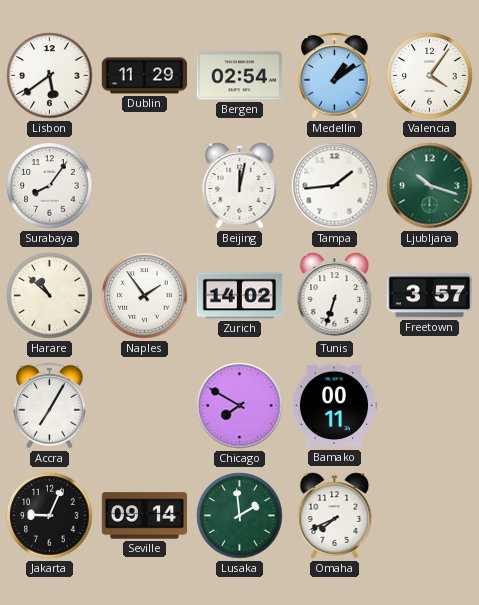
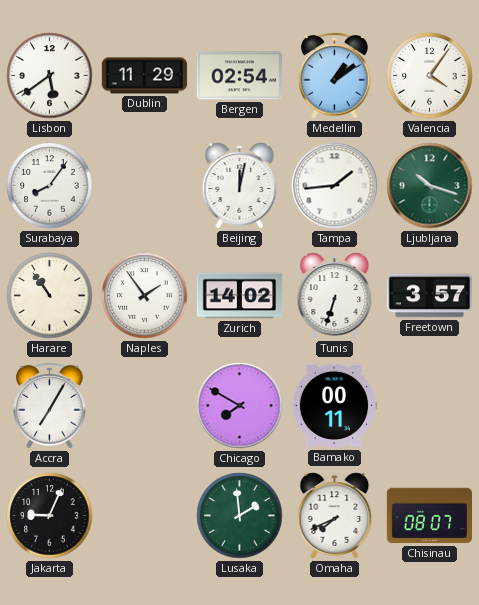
Harare: 10:52 -> 10:54 (50, 296)
Seville: 09:14 -> none (145, 516)
Chisinau: none -> 08:07 (429, 516)
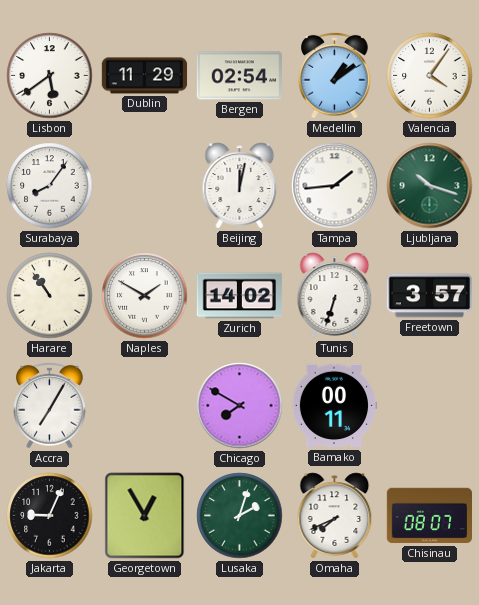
Naples: 1:54 -> 1:50 (145, 296)
Georgetown: none -> 12:55 (145, 516)
Lusaka: 1:59 -> 2:03 (240, 516)
